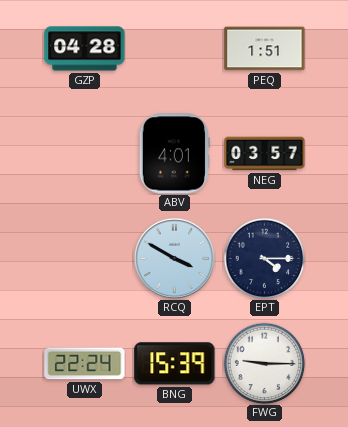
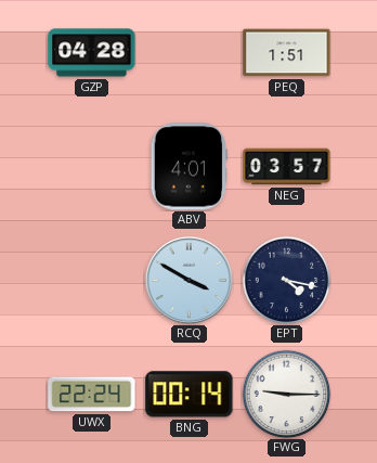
EPT: 4:15 -> 4:17 (286, 280)
BNG: 15:39 -> 00:14 (190, 395)
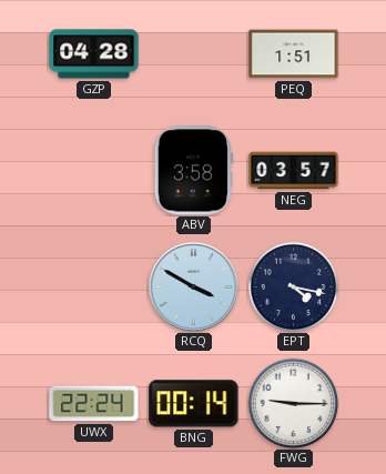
ABV: 4:01 -> 3:58 (193, 171)
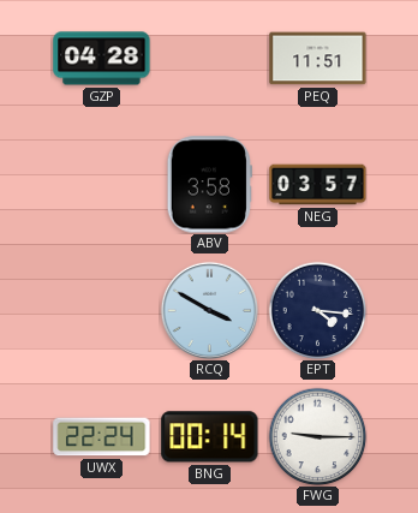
PEQ: 1:51 -> 11:51 (318, 59)
EPT: 4:17 -> 4:16 (317, 310)
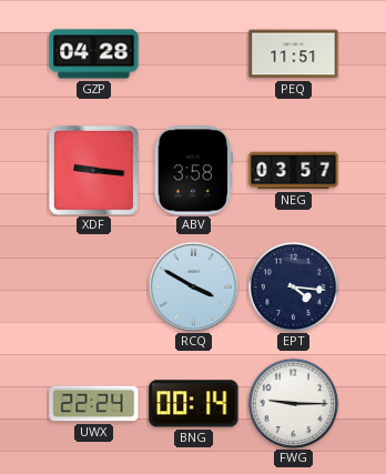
XDF: none -> 9:16 (93, 170)
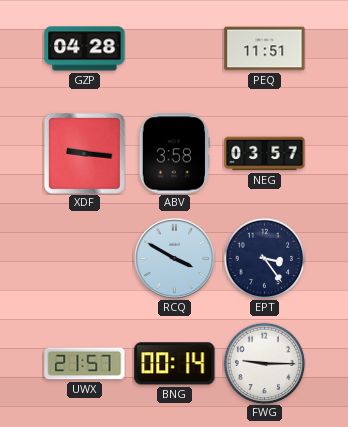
EPT: 4:16 -> 3:24 (264, 258)
UWX: 22:24 -> 21:57 (85, 364)
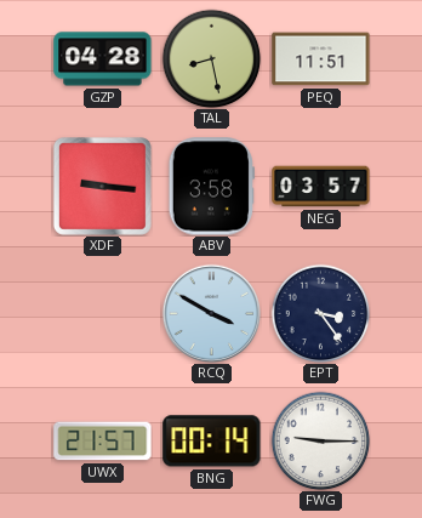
TAL: none -> 8:28 (211, 58)
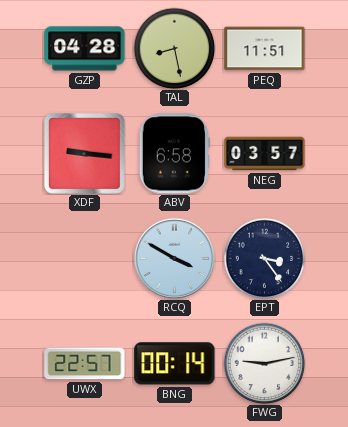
ABV: 3:58 -> 6:58 (174, 154)
UWX: 21:57 -> 22:57 (85, 364)
FWG: 9:15 -> 9:13 (264, 363)
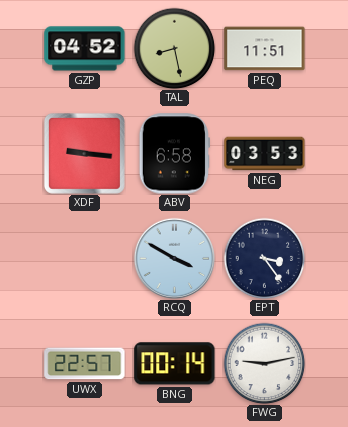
GZP: 04:28 -> 04:52 (85, 49)
NEG: 03:57 -> 03:53 (265, 154)
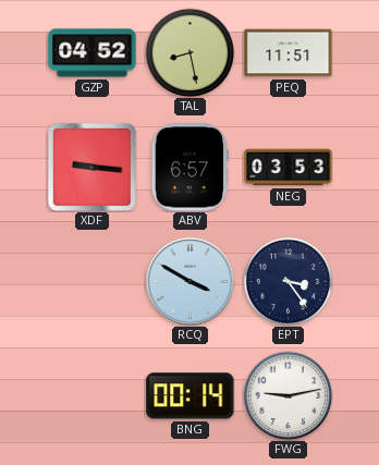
ABV: 6:58 -> 6:57 (189, 168)
UWX: 22:57 -> none (85, 364)
